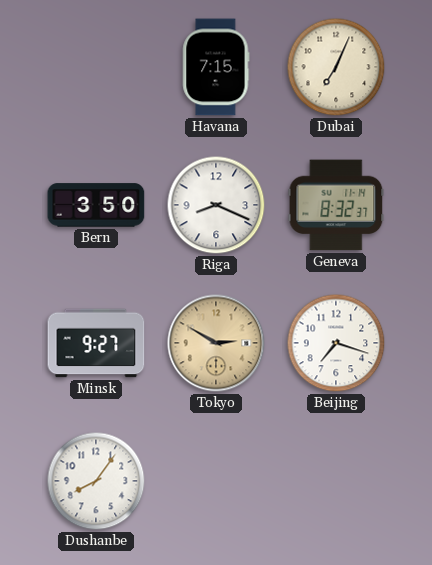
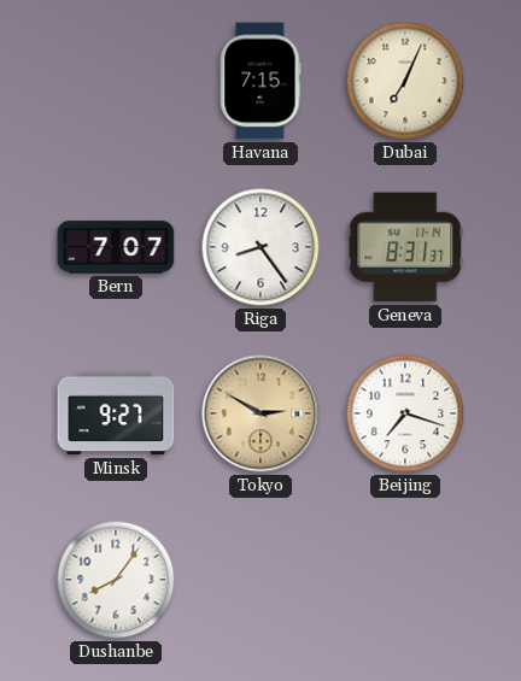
Bern: 3:50 -> 7:07 (116, 247)
Riga: 8:19 -> 8:24 (260, 247)
Geneva: 8:32 -> 8:31 (405, 247)
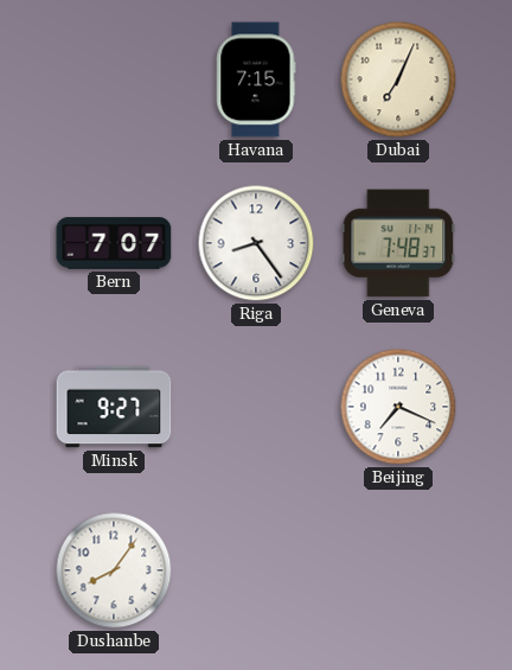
Geneva: 8:31 -> 7:48 (398, 243)
Tokyo: 2:50 -> none (260, 413)
Beijing: 7:18 -> 7:19 (398, 407)
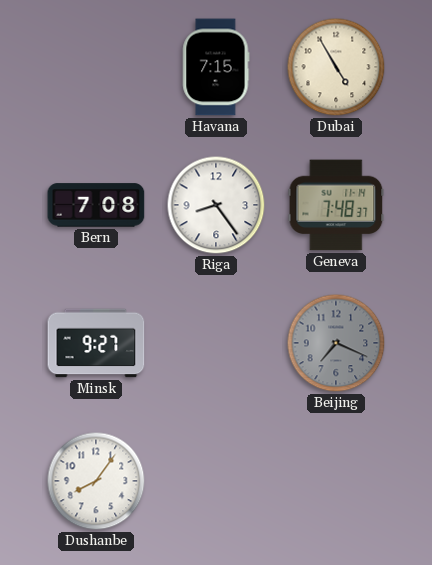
Dubai: 7:04 -> 4:55 (336, 67)
Bern: 7:07 -> 7:08 (96, 205)
Beijing dial: white -> grey (336, 343)
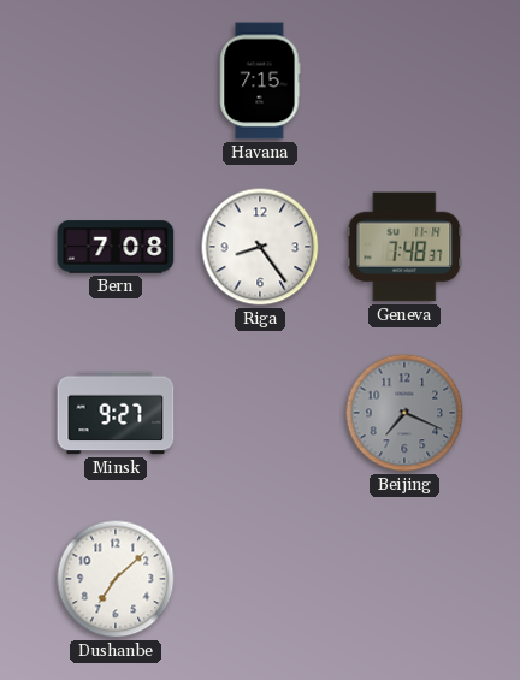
Dubai: 4:55 -> none (336, 67)
Dushanbe: 8:06 -> 7:08 (116, 579)
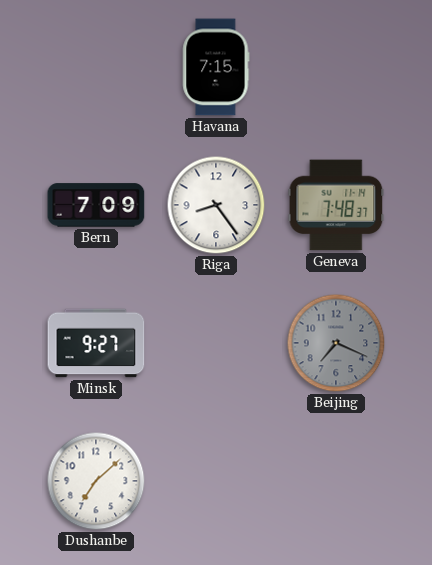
Bern: 7:08 -> 7:09 (96, 205)
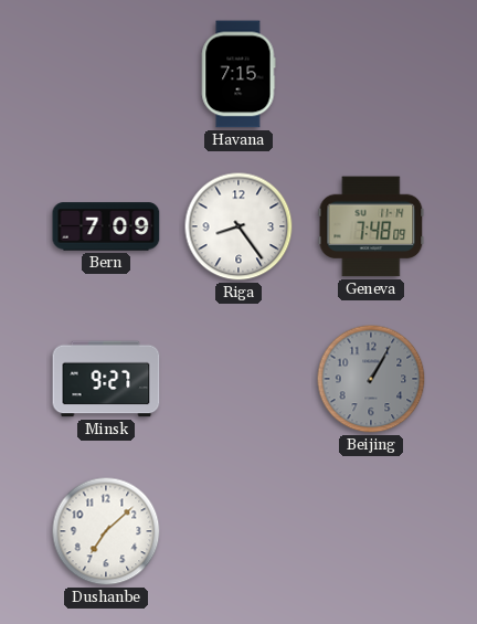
Geneva: 7:48:37 -> 7:48:09 (371, 226)
Beijing: 7:19 -> 1:05 (371, 379)
